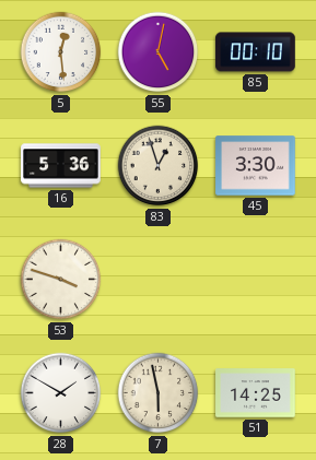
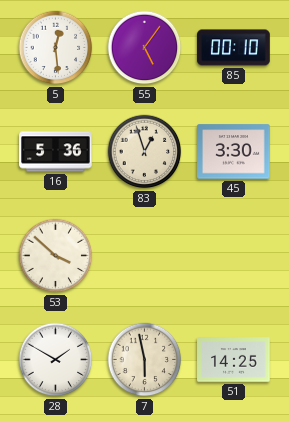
55: 5:02 -> 5:06 (145, 48)
53: 3:48 -> 3:52 (56, 256)
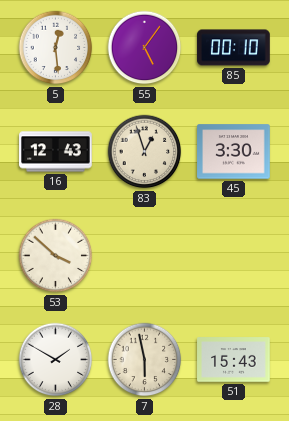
16: 5:36 -> 12:43 (56, 152)
51: 14:25 -> 15:43 (234, 360)
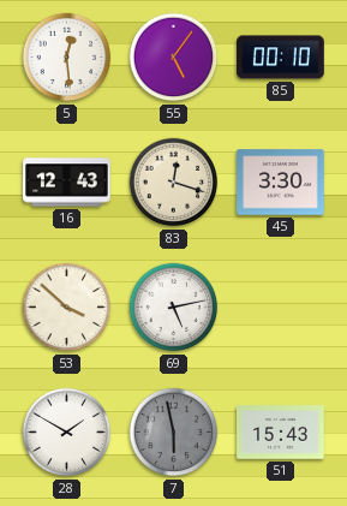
83: 12:57 -> 12:18 (174, 183)
69: none -> 5:13 (174, 308)
7 dial: cream -> grey (174, 433)
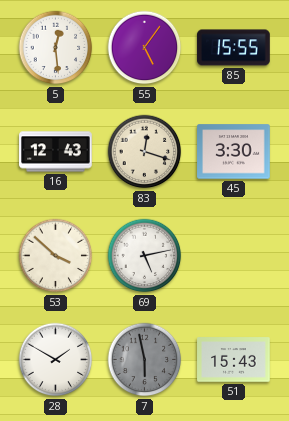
85: 00:10 -> 15:55 (234, 48)
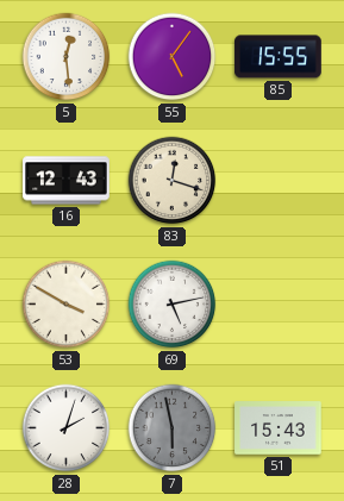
45: 3:30 -> none (234, 152)
53: 3:52 -> 3:50 (67, 305)
28: 1:50 -> 2:03 (67, 428)
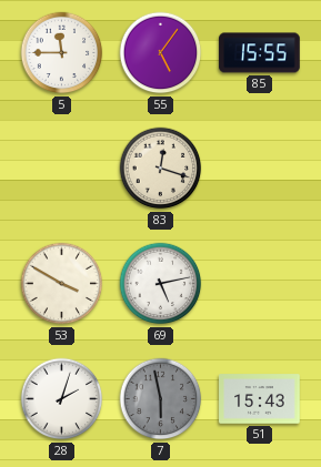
5: 12:29 -> 11:45 (62, 53)
16: 12:43 -> none (67, 181)
